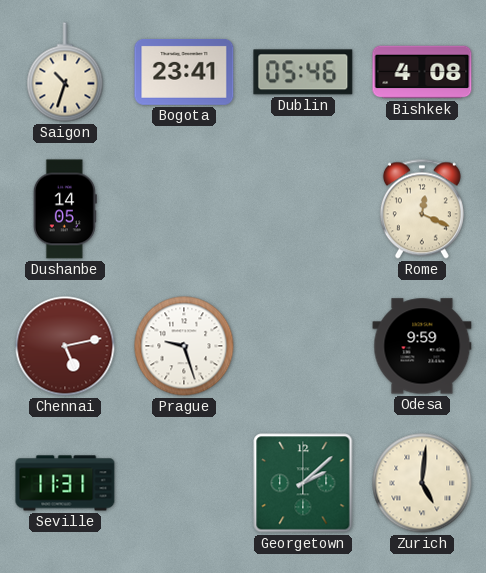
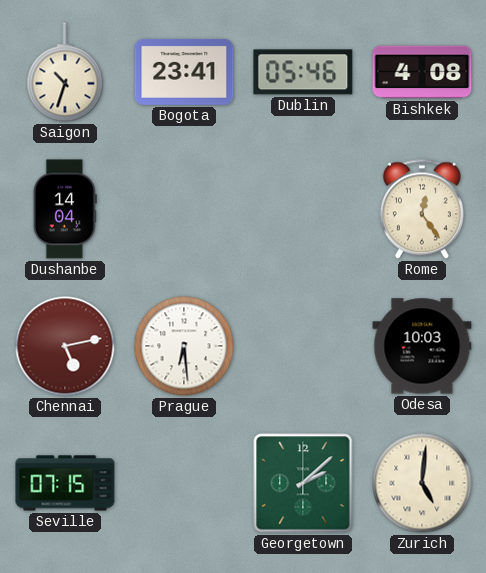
Dushanbe: 14:05 -> 14:04 (65, 209)
Rome: 12:19 -> 12:24 (422, 209)
Prague: 9:27 -> 6:29 (184, 346)
Odesa: 9:59 -> 10:03 (422, 346)
Seville: 11:31 -> 07:15 (65, 483)
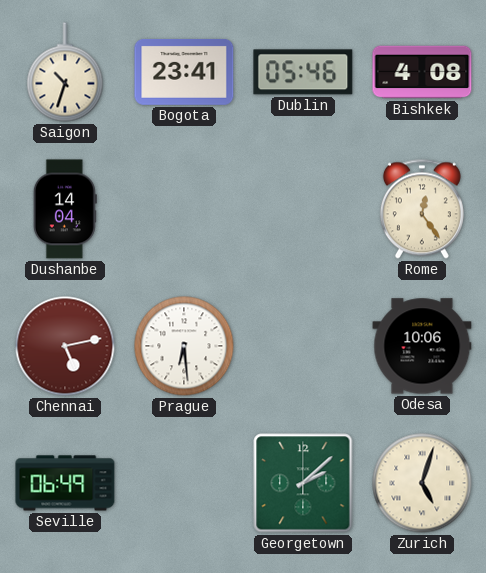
Odesa: 10:03 -> 10:06 (422, 346)
Seville: 07:15 -> 06:49 (65, 483)
Zurich: 5:01 -> 5:03 (422, 483)
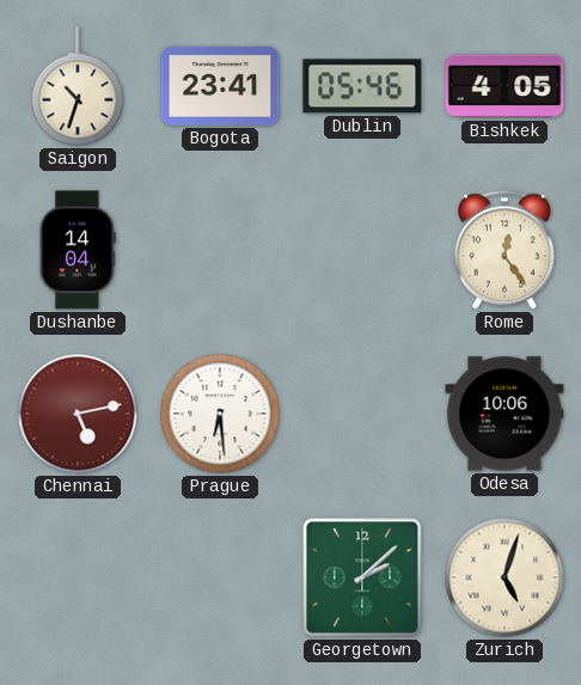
Bishkek: 4:08 -> 4:05 (504, 86)
Seville: 06:49 -> none (65, 483)
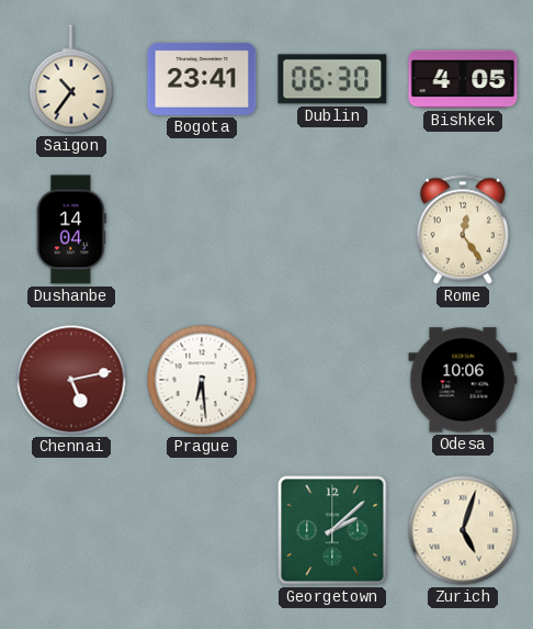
Saigon: 10:33 -> 10:36 (71, 79)
Dublin: 05:46 -> 06:30 (332, 79)
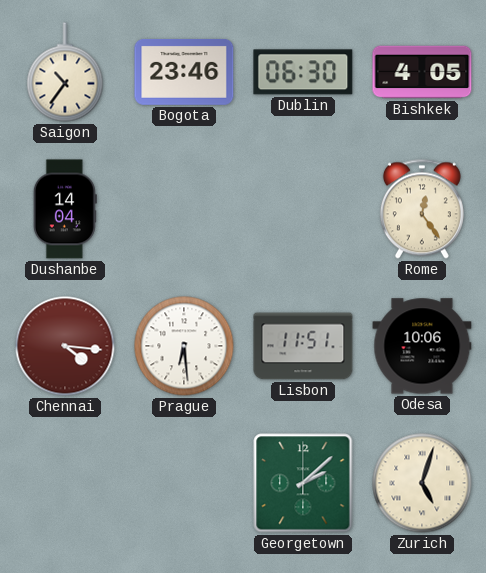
Bogota: 23:41 -> 23:46 (184, 72)
Chennai: 5:13 -> 4:16 (65, 346)
Lisbon: none -> 11:51 (303, 346)
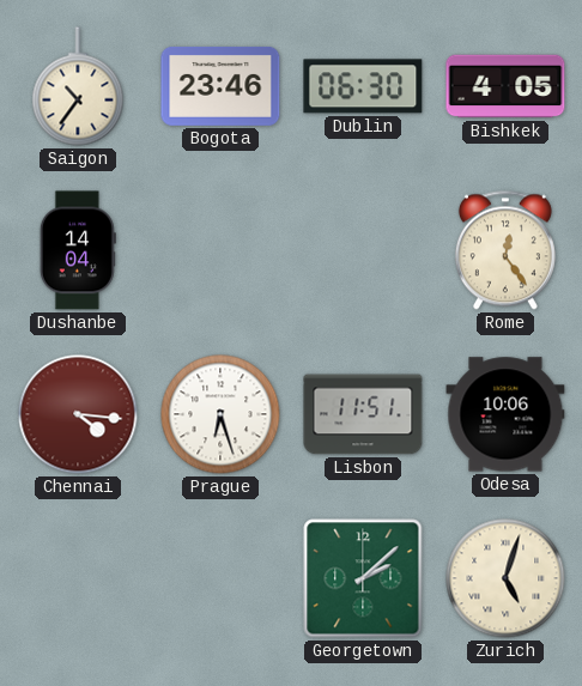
Prague: 6:29 -> 6:27 (220, 414)
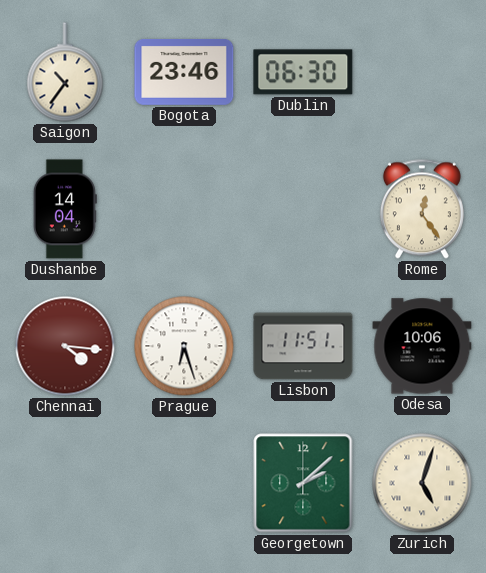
Bishkek: 4:05 -> none (505, 86)
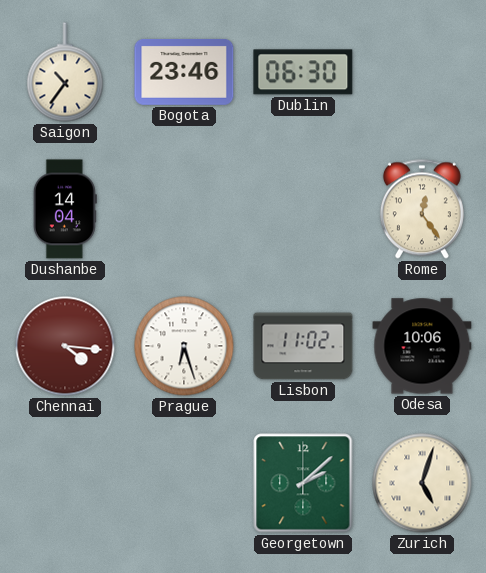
Lisbon: 11:51 -> 11:02 (303, 346)
